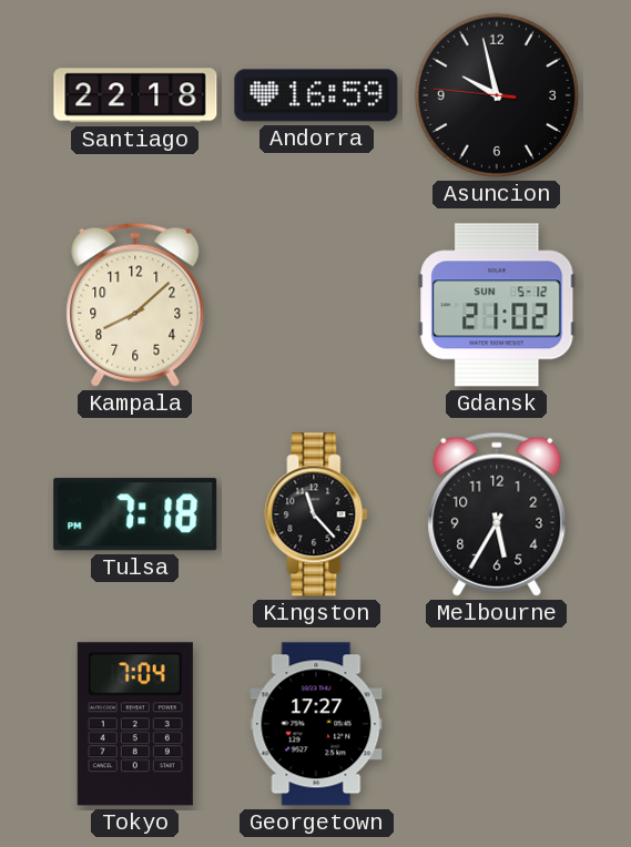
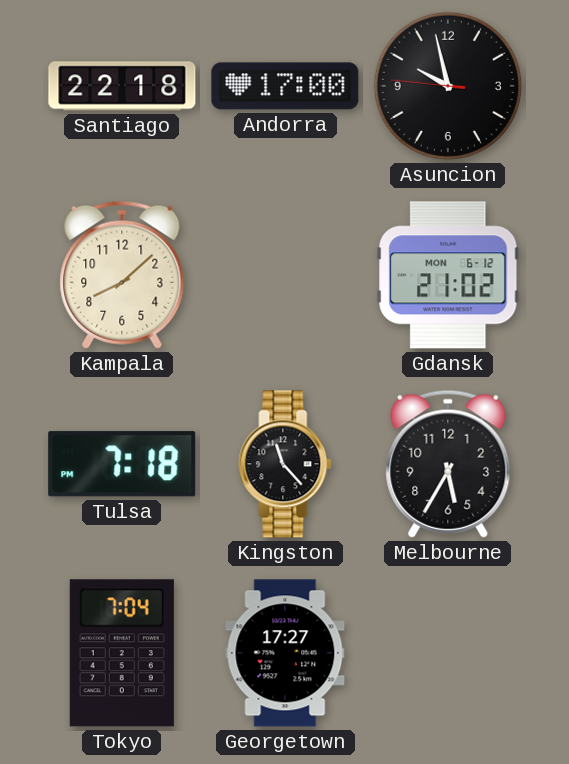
Andorra: 16:59 -> 17:00 (285, 86)
Gdansk date: SUN 5-12 -> MON 6-12 (448, 275)
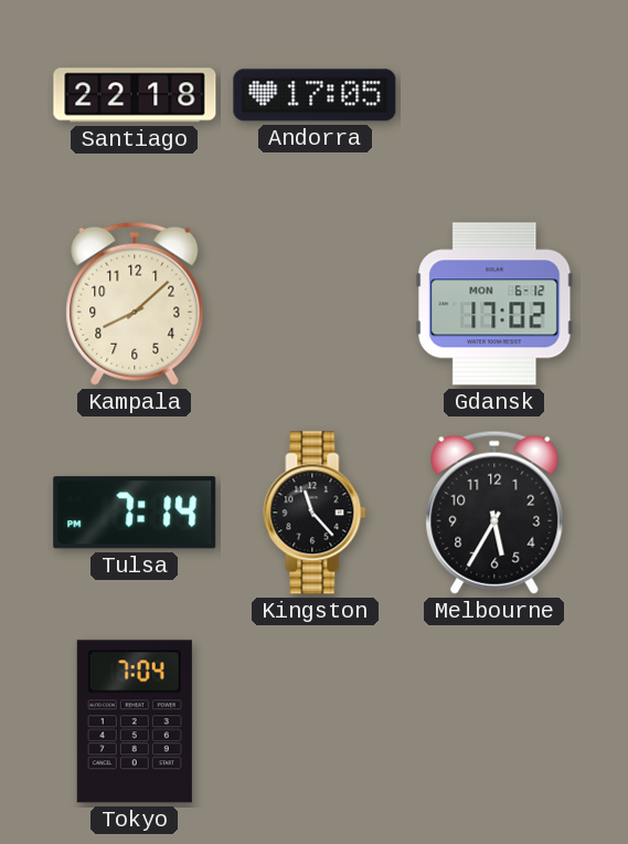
Andorra: 17:00 -> 17:05 (315, 95)
Asuncion: 9:57 -> none (448, 86)
Gdansk: 21:02 -> 17:02 (494, 304)
Tulsa: 7:18 -> 7:14 (135, 513)
Georgetown: 17:27 -> none (285, 653)
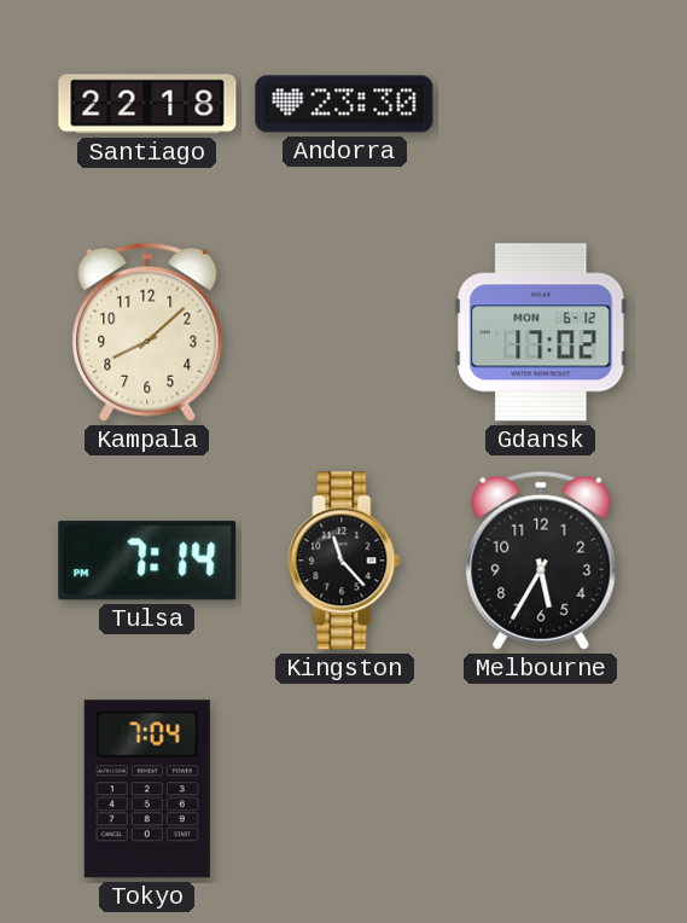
Andorra: 17:05 -> 23:30 (344, 104)
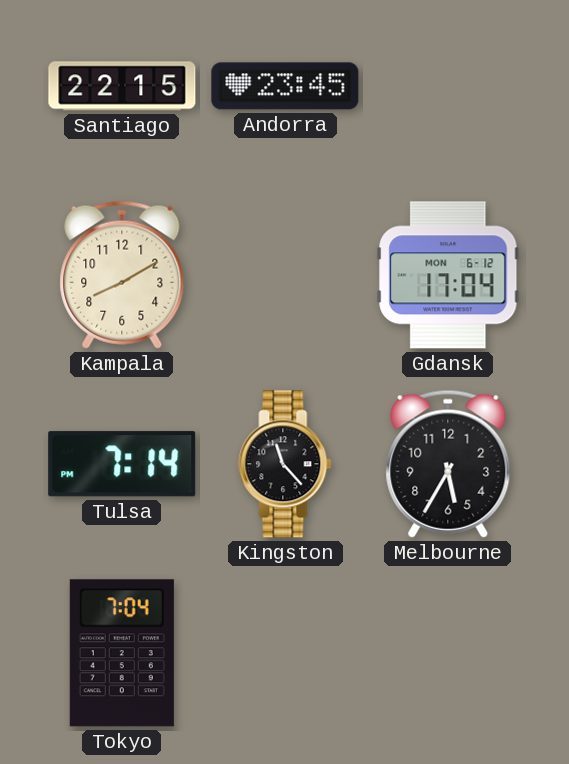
Santiago: 22:18 -> 22:15 (122, 86)
Andorra: 23:30 -> 23:45 (285, 86)
Kampala: 8:08 -> 8:10 (122, 275)
Gdansk: 17:02 -> 17:04 (448, 275)
